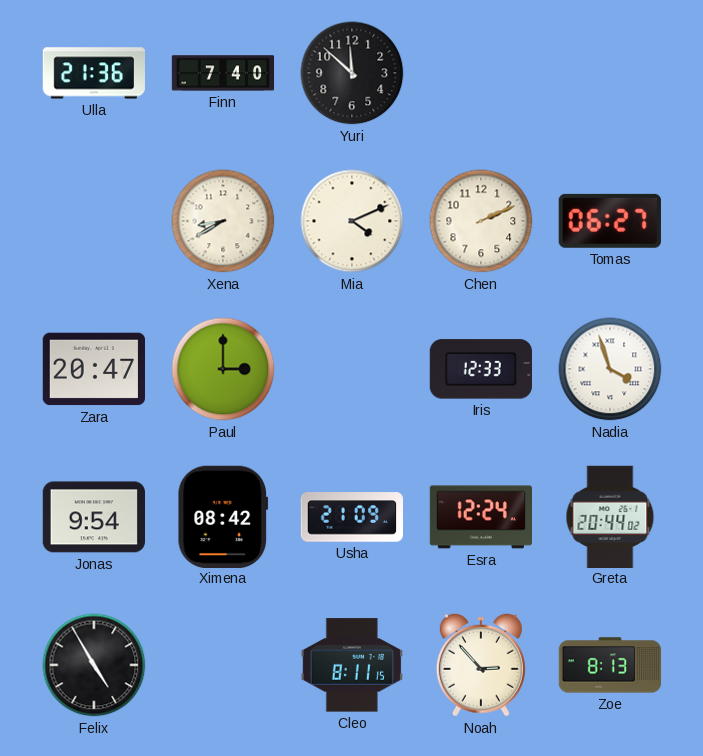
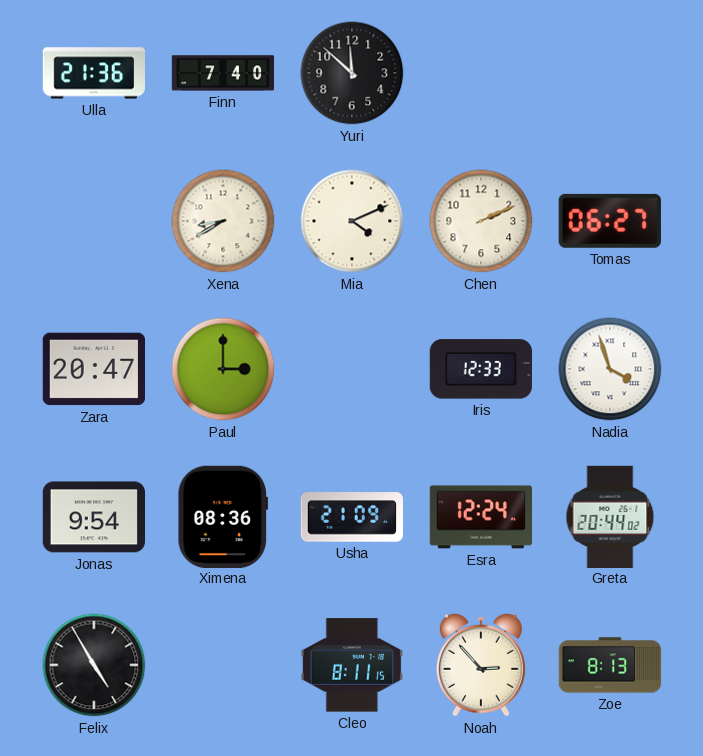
Ximena: 08:42 -> 08:36 (223, 516)
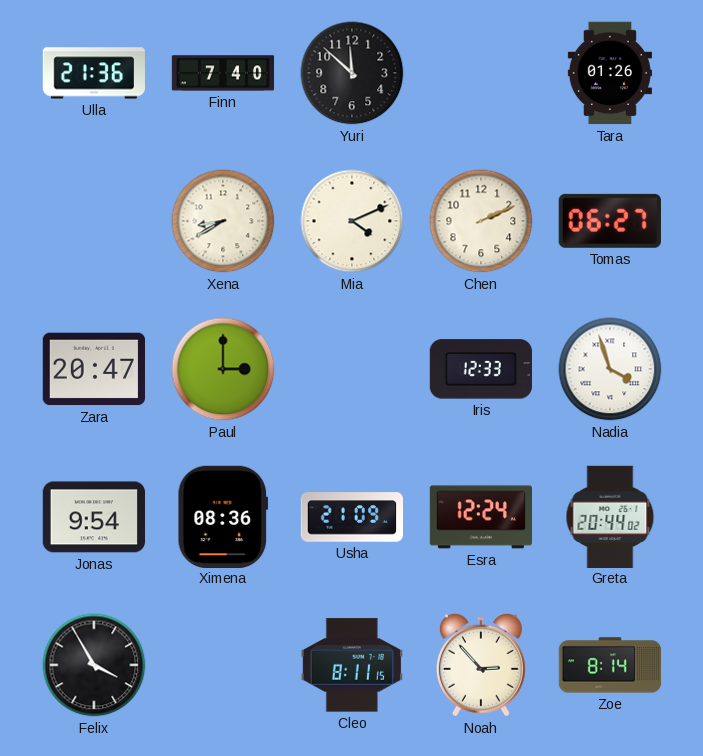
Tara: none -> 01:26 (610, 73)
Felix: 4:55 -> 3:55 (94, 665)
Zoe: 8:13 -> 8:14 (610, 665)
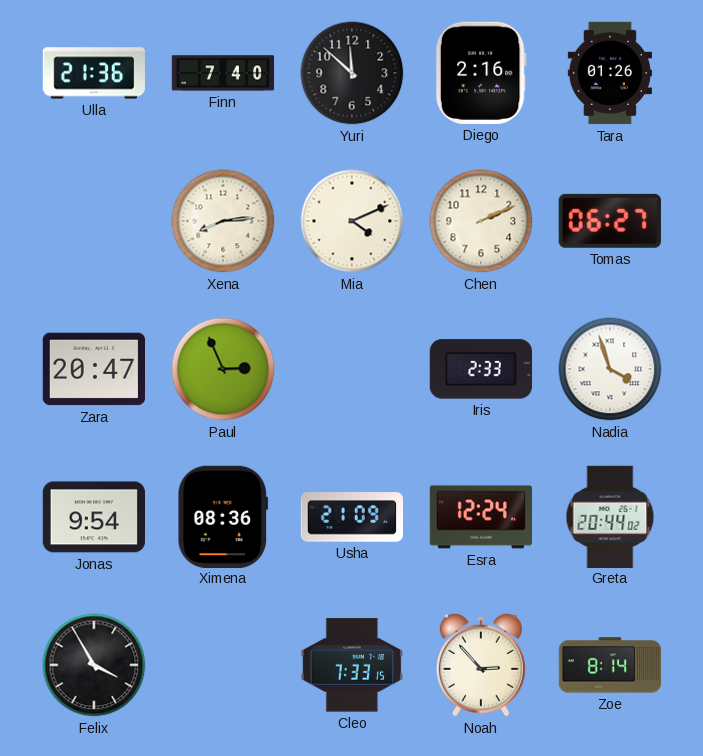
Diego: none -> 2:16 (481, 73)
Xena: 8:40 -> 8:14 (223, 221)
Paul: 3:00 -> 2:56 (223, 369)
Iris: 12:33 -> 2:33 (481, 369)
Cleo: 8:11 -> 7:33 (352, 665)
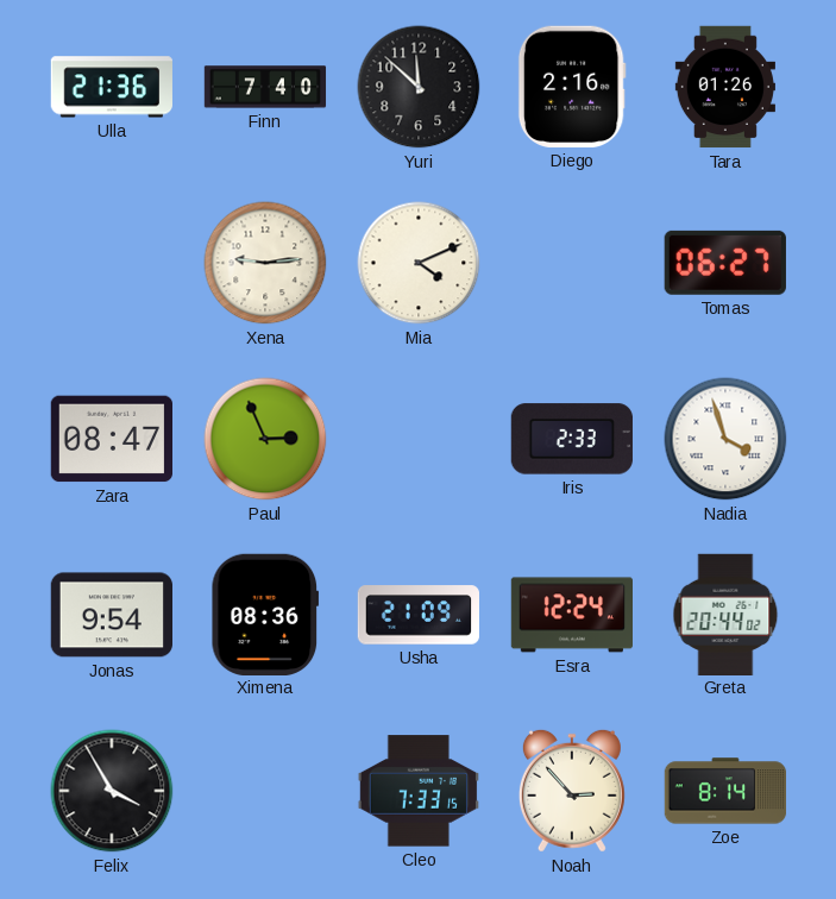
Xena: 8:14 -> 9:14 (265, 263)
Chen: 2:11 -> none (481, 221)
Zara: 20:47 -> 08:47 (111, 439)
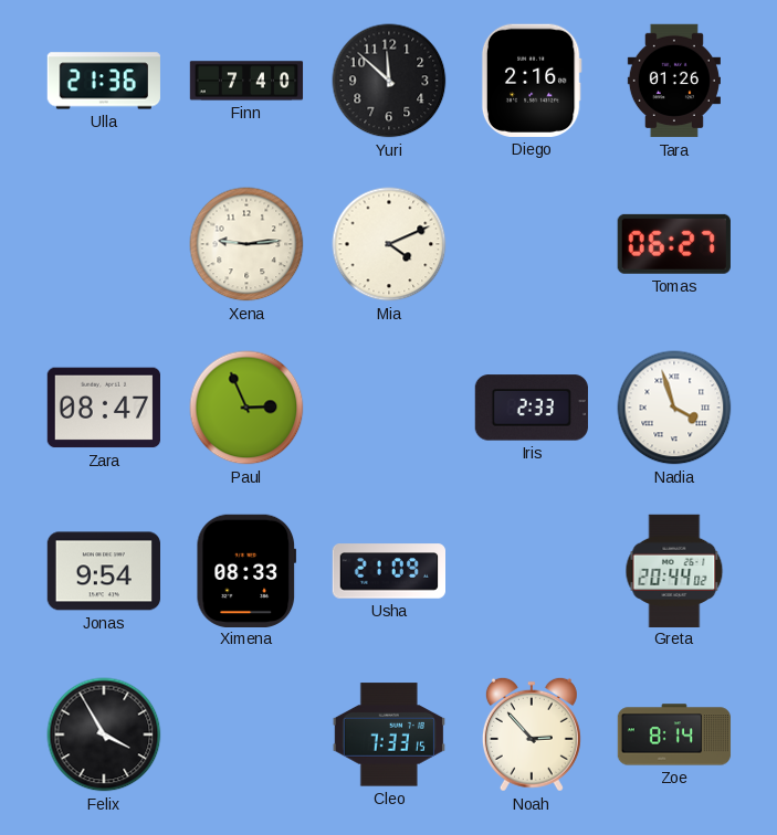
Ximena: 08:36 -> 08:33 (246, 570)
Esra: 12:24 -> none (571, 615)
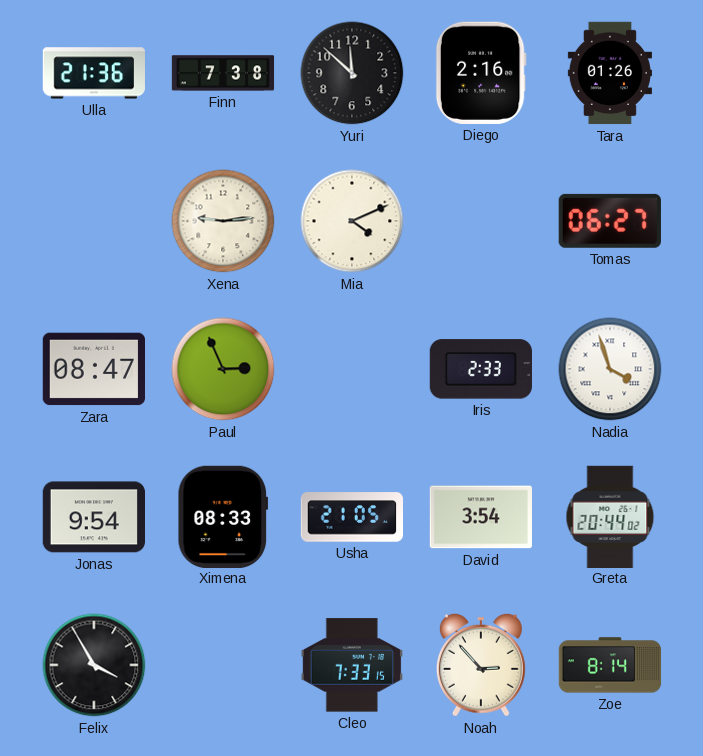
Finn: 7:40 -> 7:38 (223, 73)
Usha: 21:09 -> 21:05 (351, 517)
David: none -> 3:54 (481, 517)
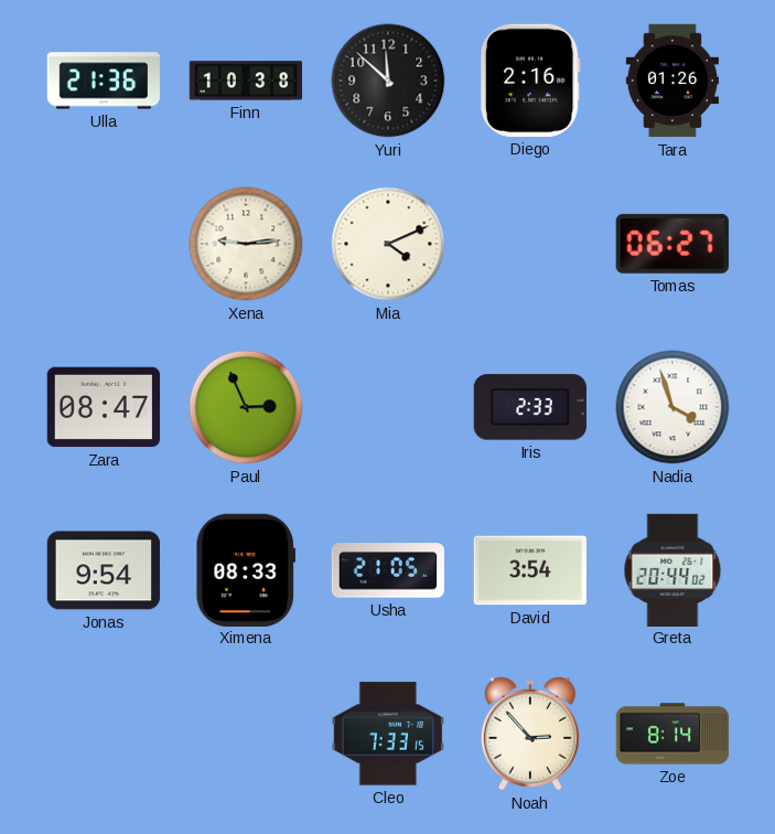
Finn: 7:38 -> 10:38 (246, 81)
Felix: 3:55 -> none (94, 665)
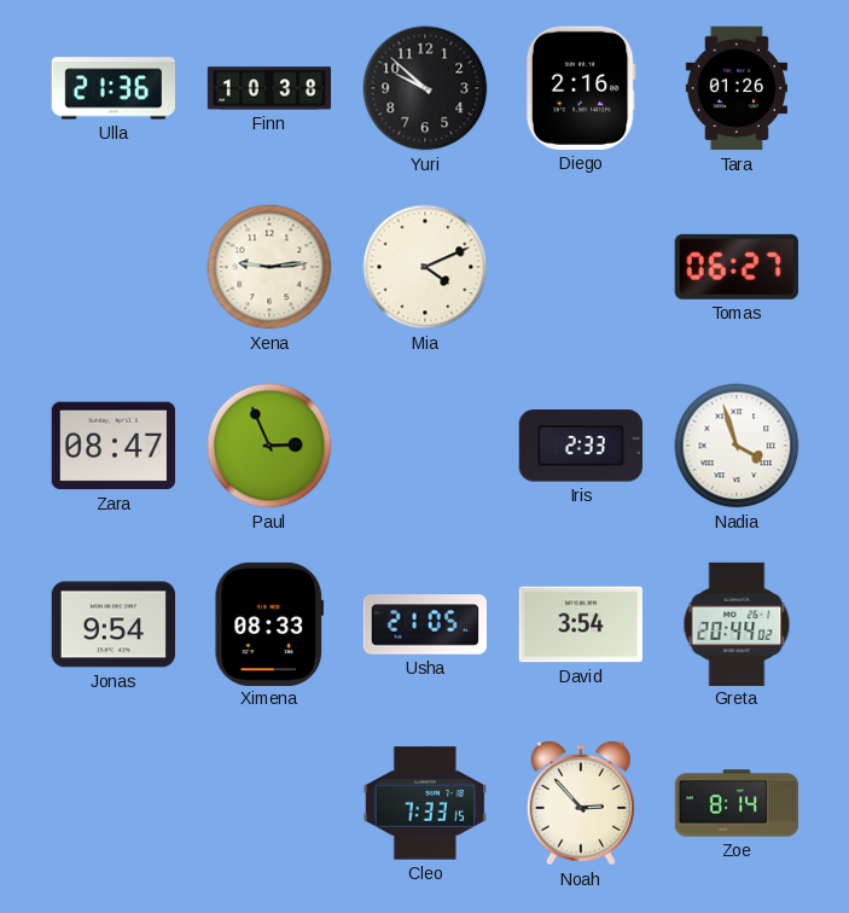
Yuri: 11:52 -> 9:52 (425, 88)
